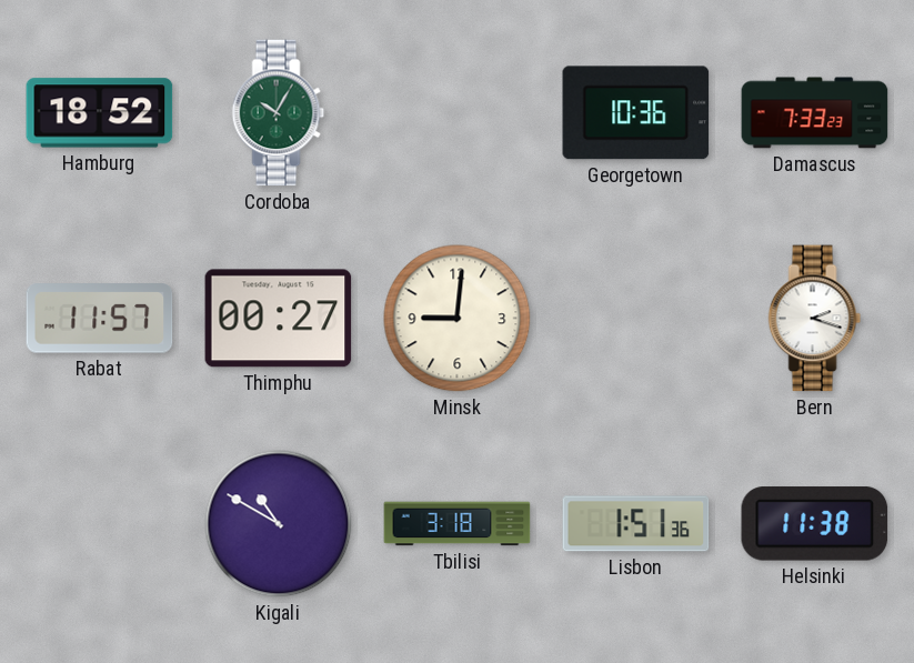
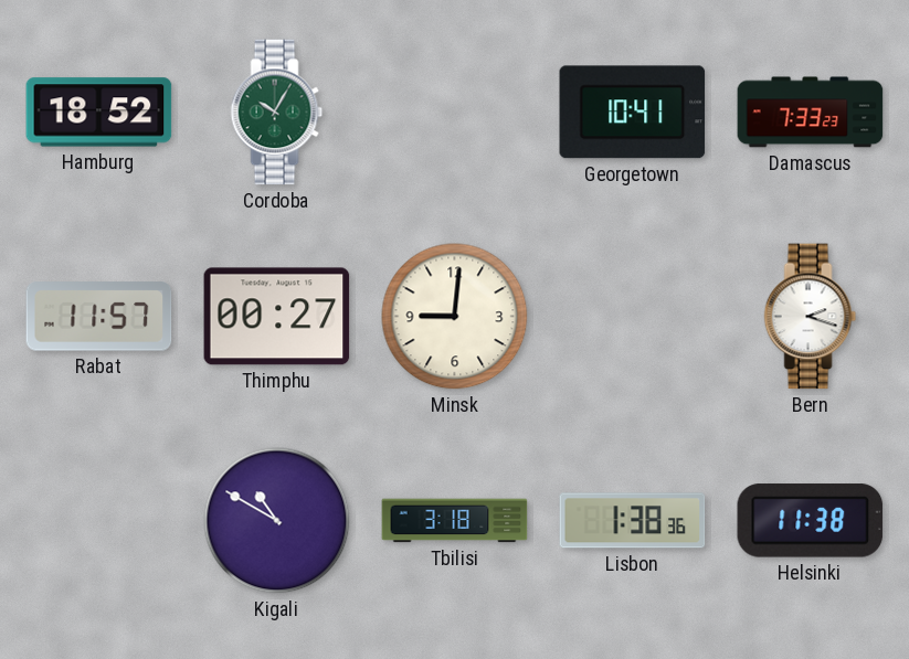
Georgetown: 10:36 -> 10:41 (633, 113)
Lisbon: 1:51 -> 1:38 (633, 521)
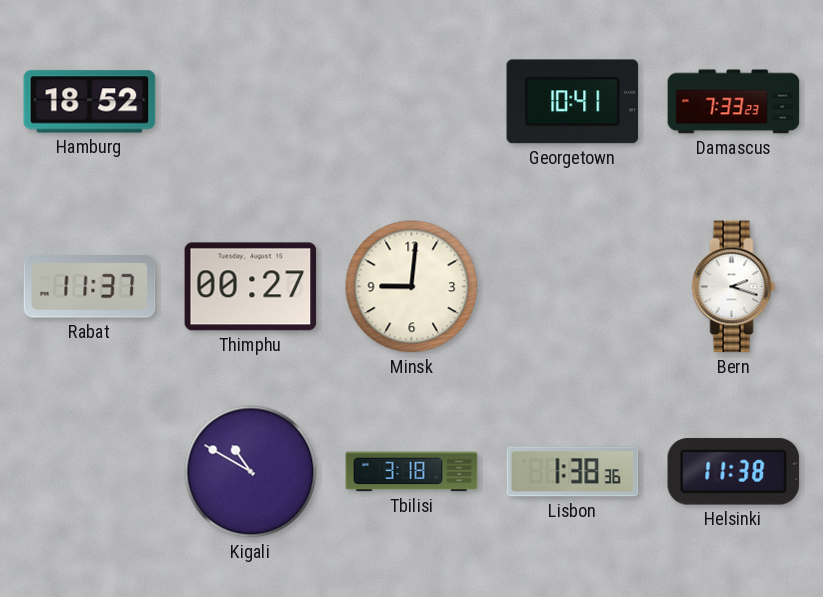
Cordoba: 10:05 -> none (277, 113)
Rabat: 11:57 -> 11:37 (90, 287)
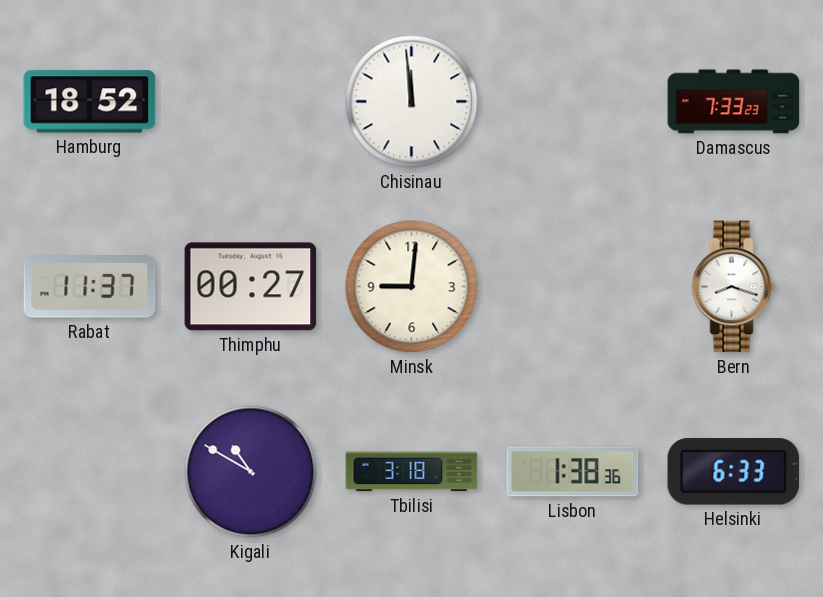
Chisinau: none -> 11:59 (412, 102)
Georgetown: 10:41 -> none (573, 102)
Bern: 2:18 -> 8:18 (734, 287)
Helsinki: 11:38 -> 6:33 (734, 472)
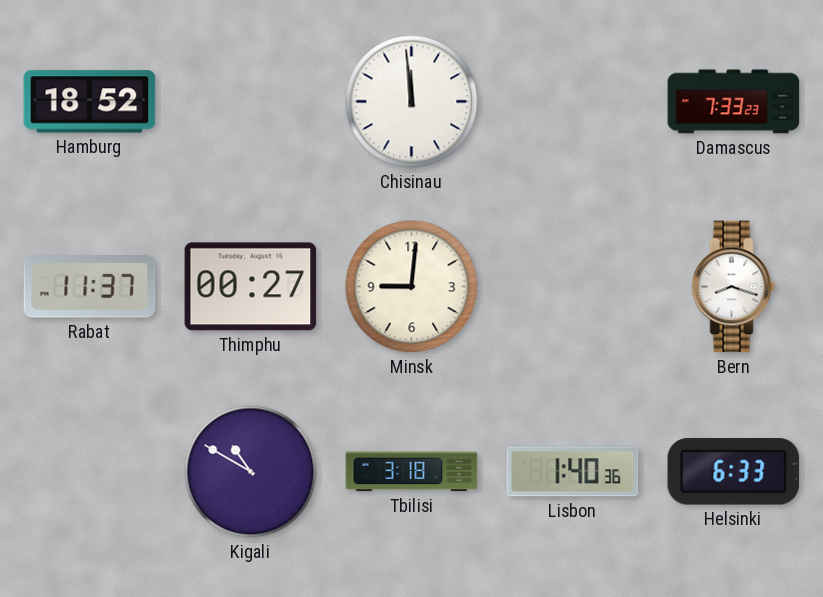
Lisbon: 1:38 -> 1:40 (573, 472)
